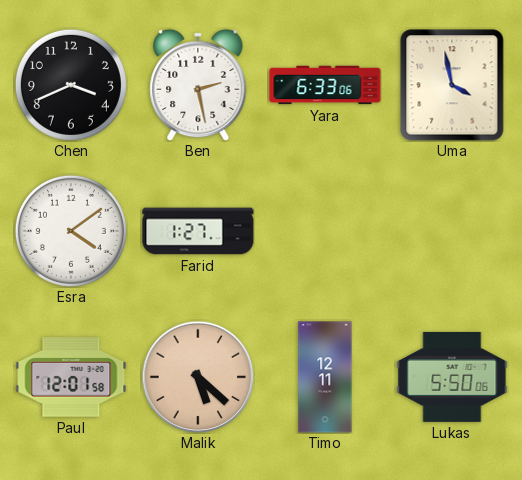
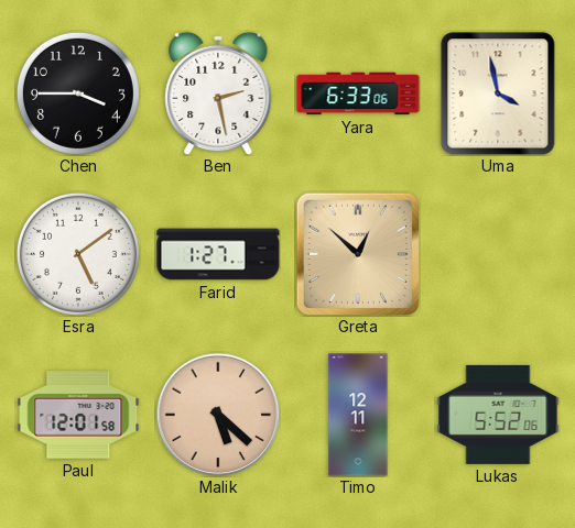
Chen: 3:41 -> 3:45 (78, 94)
Esra: 4:09 -> 5:09 (78, 254)
Greta: none -> 12:52 (357, 253)
Lukas: 5:50 -> 5:52 (498, 415)
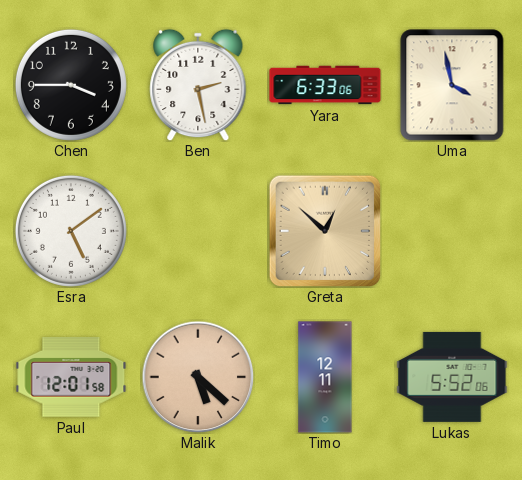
Farid: 1:27 -> none (218, 254)
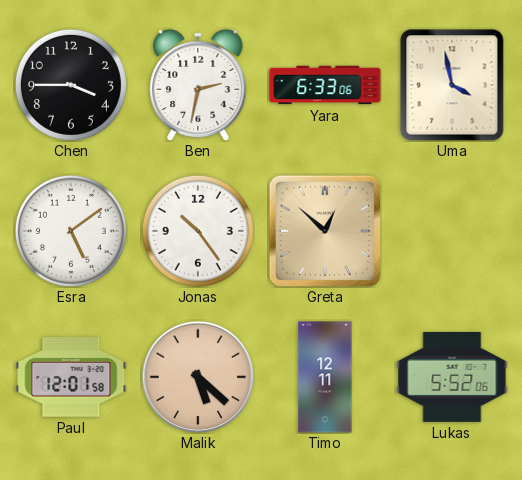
Ben: 2:28 -> 2:32 (198, 85)
Jonas: none -> 10:24 (198, 231)
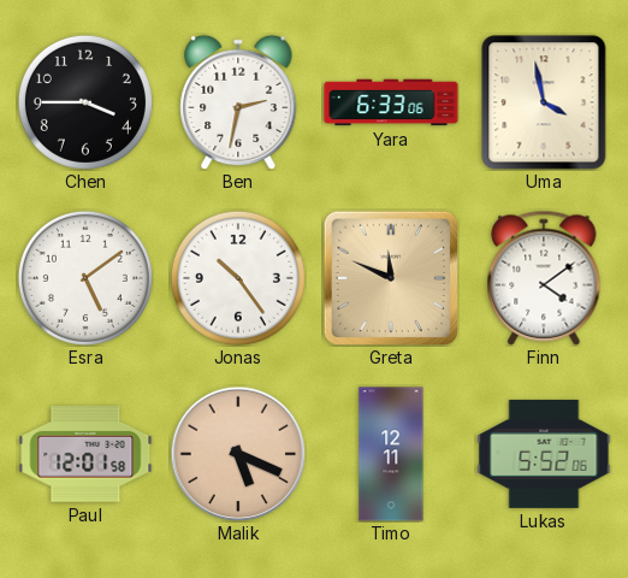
Greta: 12:52 -> 11:49 (390, 277)
Finn: none -> 4:09 (544, 278)
Malik: 5:22 -> 5:19 (238, 454)
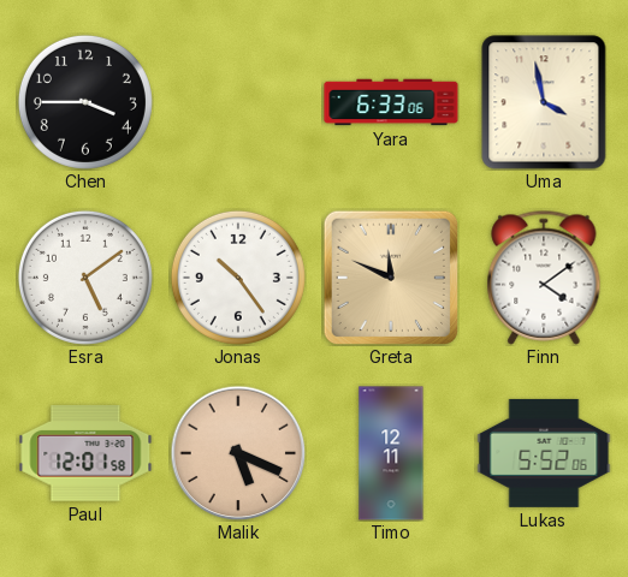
Ben: 2:32 -> none (238, 102)
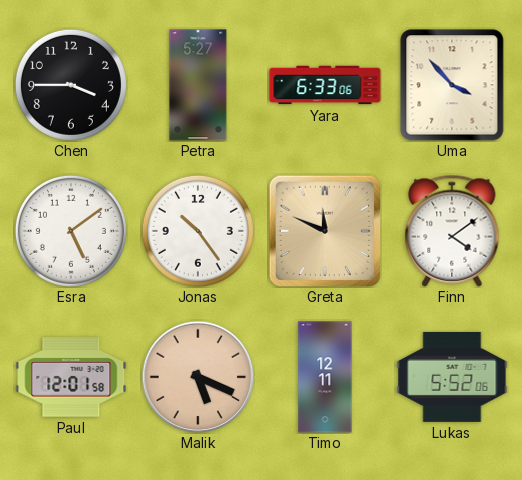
Petra: none -> 5:27 (198, 85)
Uma: 3:58 -> 3:53 (452, 85)
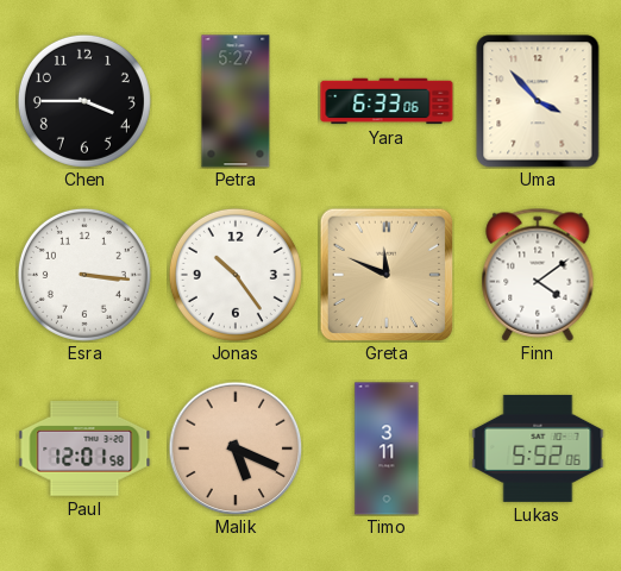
Esra: 5:09 -> 3:16 (84, 275)
Timo: 12:11 -> 3:11 (387, 448)
